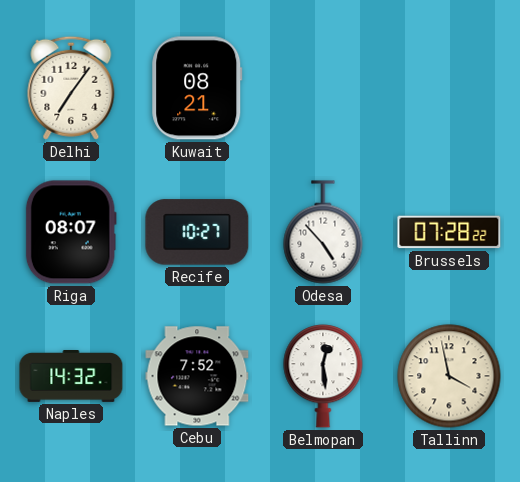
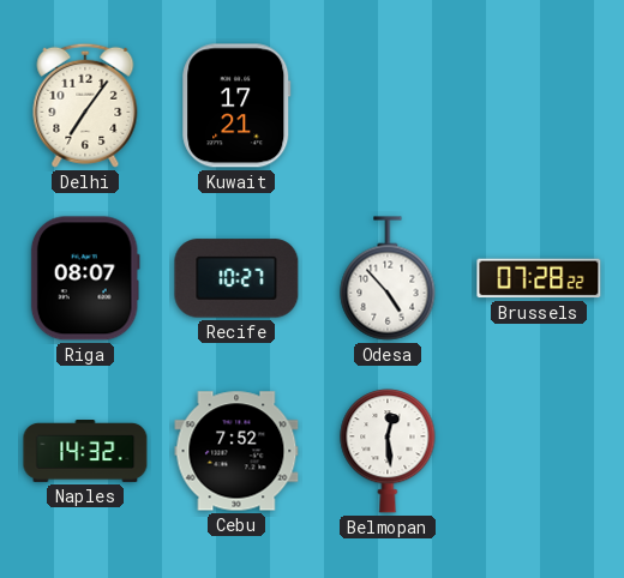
Kuwait: 08:21 -> 17:21 (236, 106)
Tallinn: 3:58 -> none (449, 376)
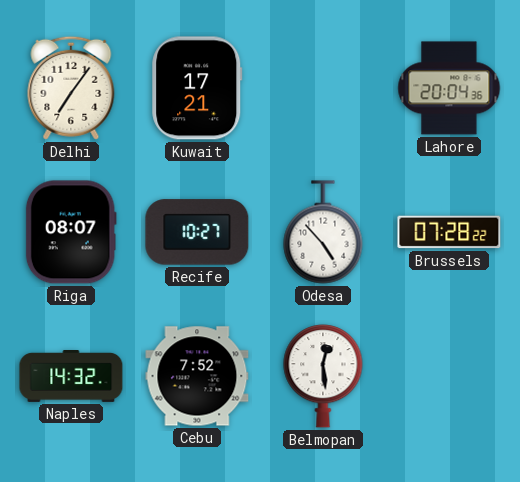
Lahore: none -> 20:04 (449, 88)
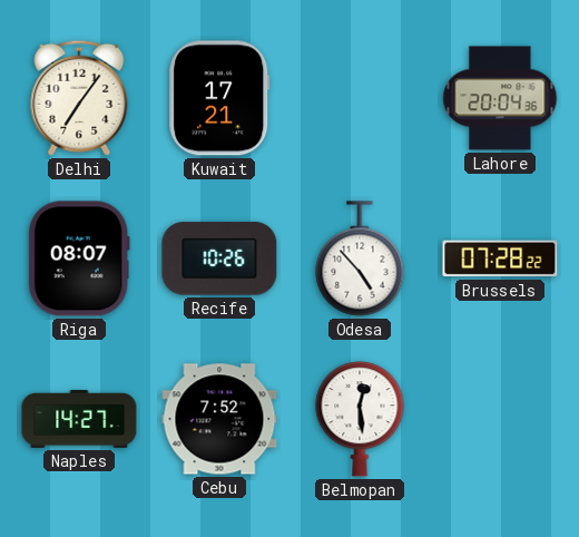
Recife: 10:27 -> 10:26 (219, 258)
Naples: 14:32 -> 14:27 (79, 420)
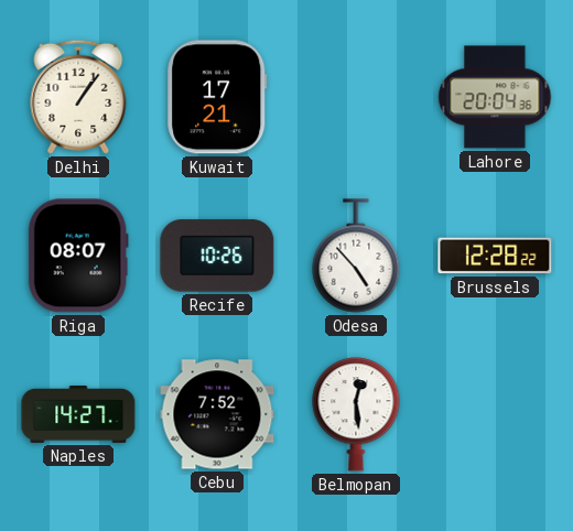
Delhi: 7:06 -> 1:06 (78, 97)
Brussels: 07:28 -> 12:28 (495, 256)
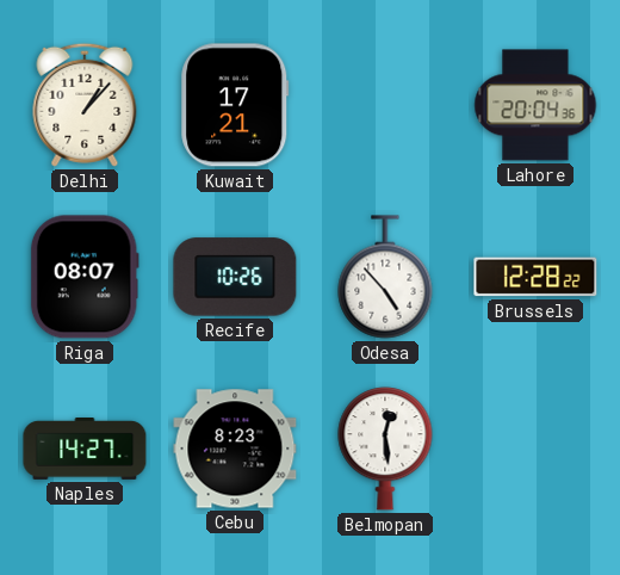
Delhi: 1:06 -> 1:07 (85, 105)
Cebu: 7:52 -> 8:23 (235, 449)
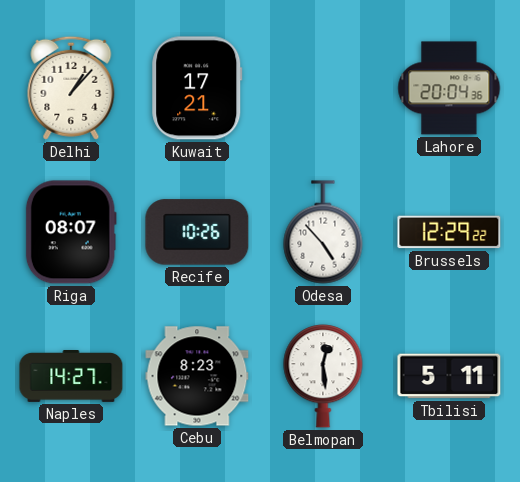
Brussels: 12:28 -> 12:29 (449, 232)
Tbilisi: none -> 5:11 (449, 376)
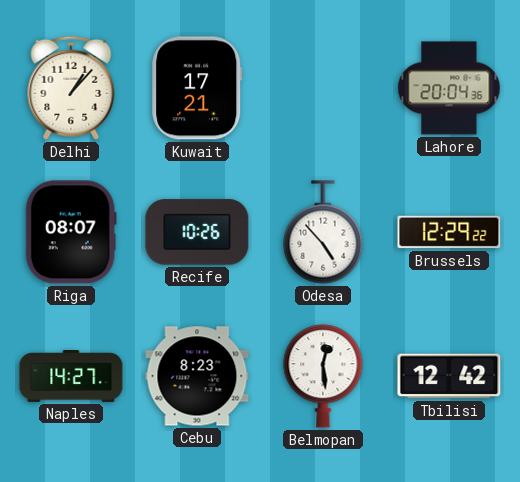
Tbilisi: 5:11 -> 12:42 (449, 376)
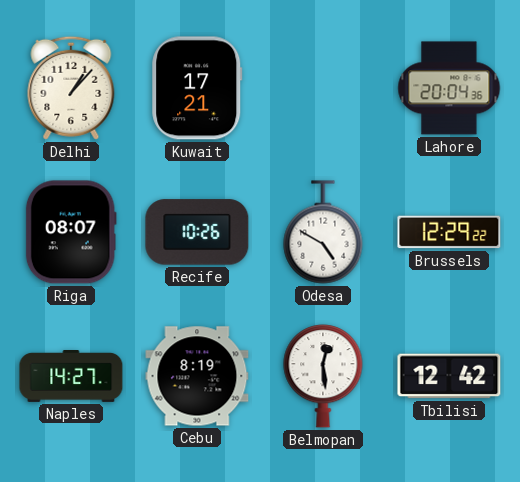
Odesa: 4:53 -> 4:50 (323, 232)
Cebu: 8:23 -> 8:19 (197, 376)
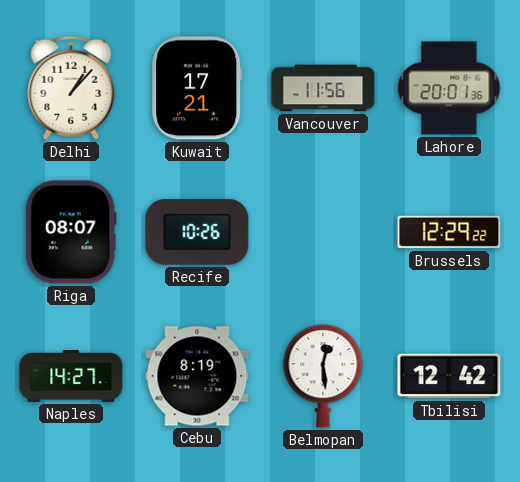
Vancouver: none -> 11:56 (323, 88)
Lahore: 20:04 -> 20:01 (449, 88)
Odesa: 4:50 -> none (323, 232)
